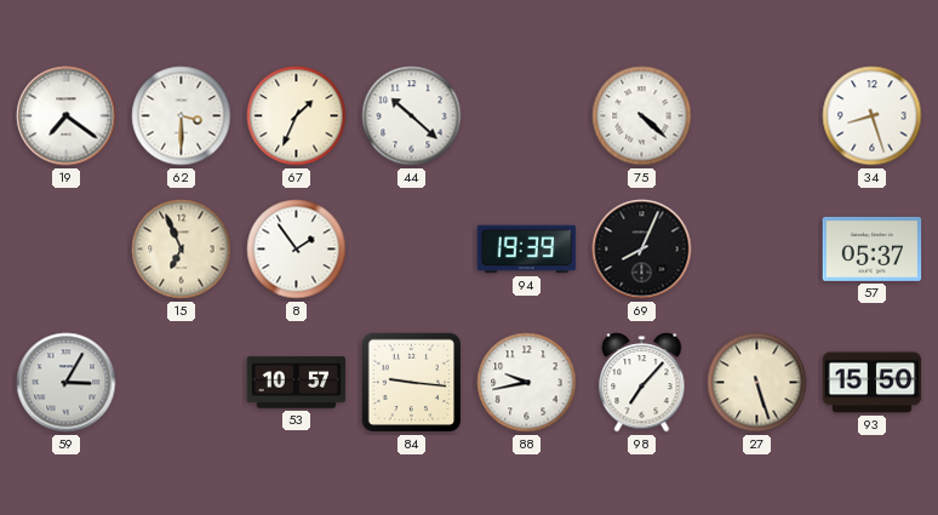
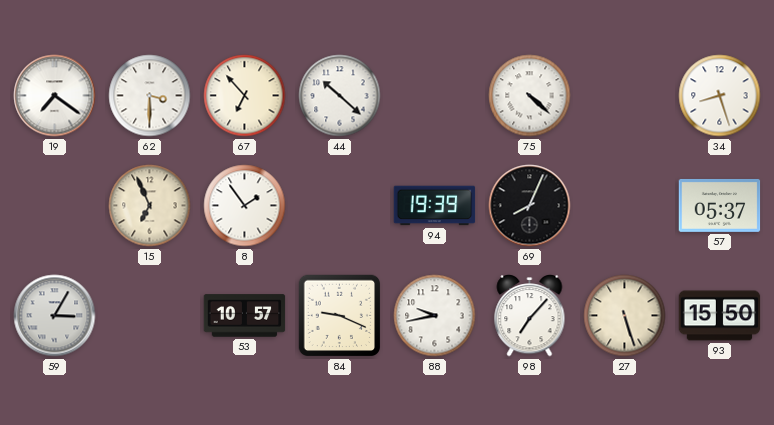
67: 1:34 -> 6:53 (245, 96)
84: 9:16 -> 9:19 (340, 316)
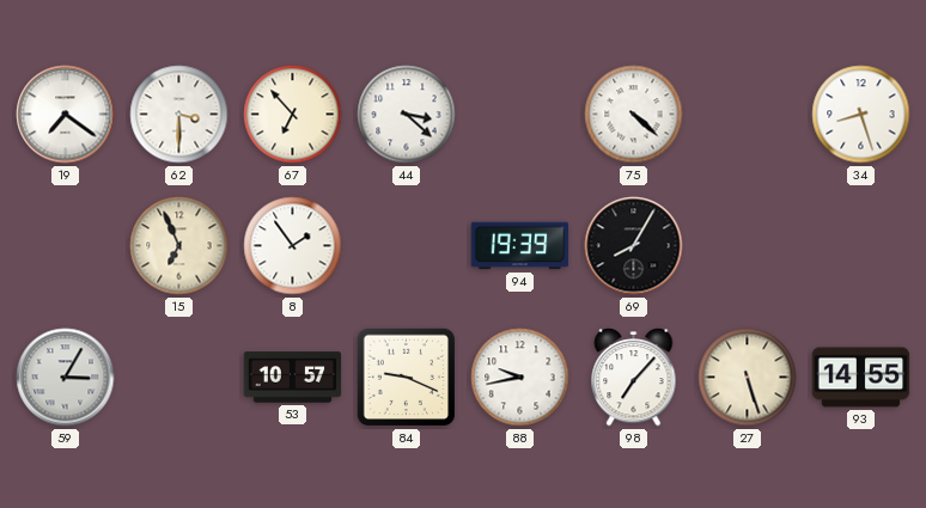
44: 10:22 -> 3:22 (407, 115)
69: 8:04 -> 8:05 (634, 246)
57: 05:37 -> none (720, 205)
93: 15:50 -> 14:55 (861, 378)
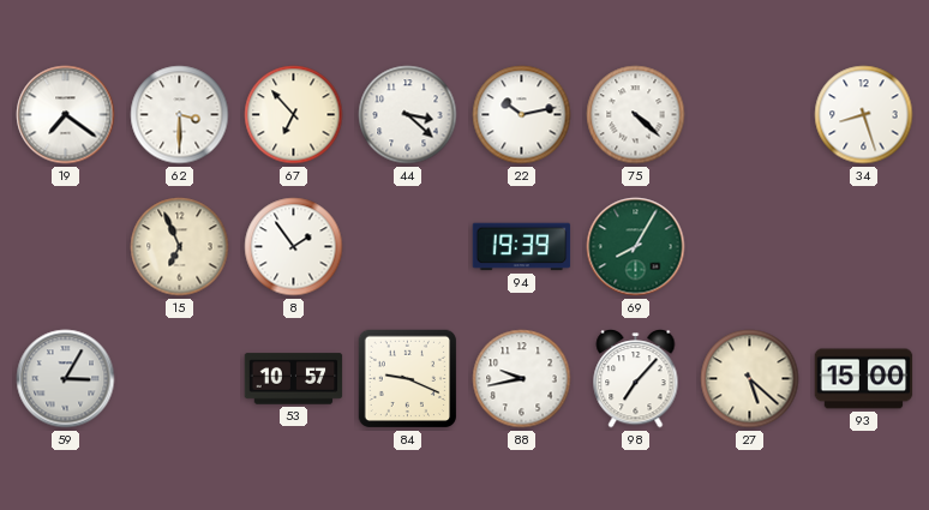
22: none -> 10:13 (522, 115)
69 dial: black -> green (636, 247)
27: 5:27 -> 5:22 (750, 379)
93: 14:55 -> 15:00 (864, 379)
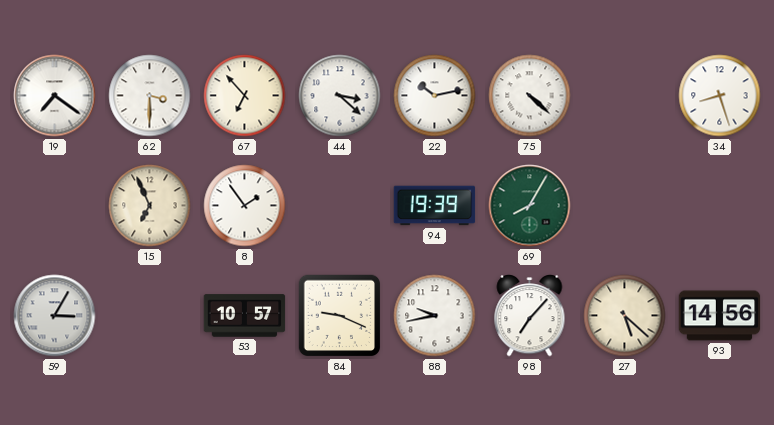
93: 15:00 -> 14:56 (720, 316)
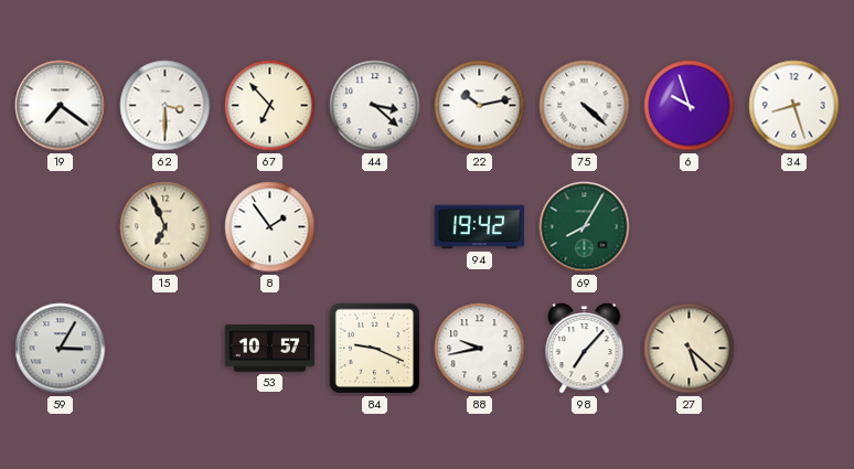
6: none -> 9:57 (690, 106)
94: 19:39 -> 19:42 (480, 227)
93: 14:56 -> none (720, 316)
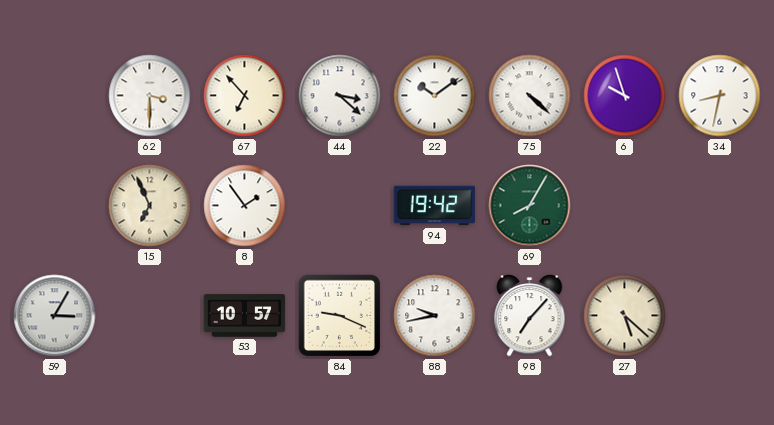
19: 7:21 -> none (61, 106)
22: 10:13 -> 10:09 (435, 96)
34: 8:27 -> 8:32 (720, 96)
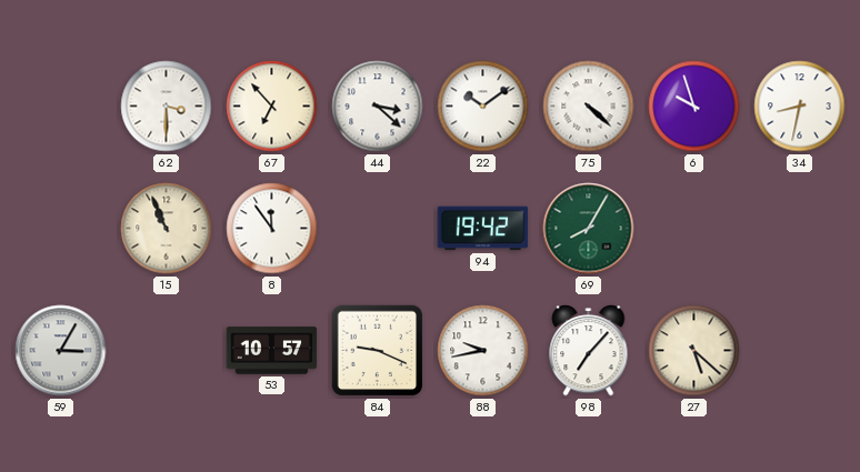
15: 6:56 -> 10:56 (167, 229)
8: 1:54 -> 11:54 (272, 229)
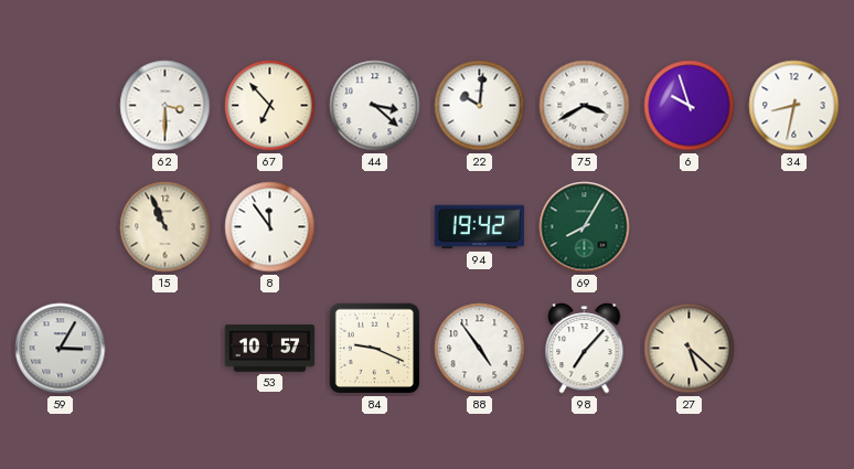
22: 10:09 -> 10:01 (480, 106)
75: 4:22 -> 3:40 (585, 106)
88: 9:43 -> 4:54 (480, 349)
